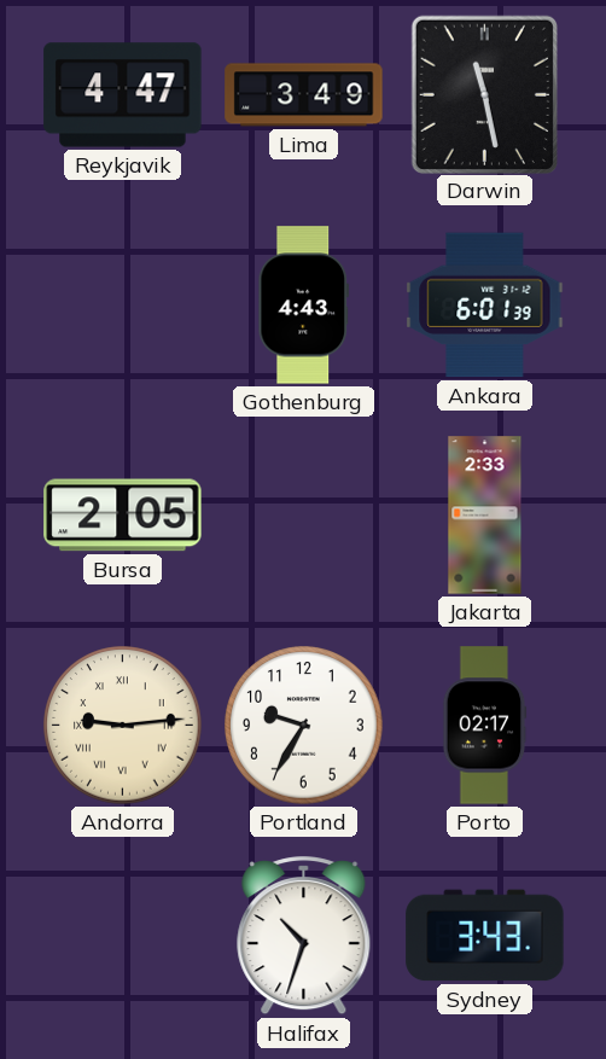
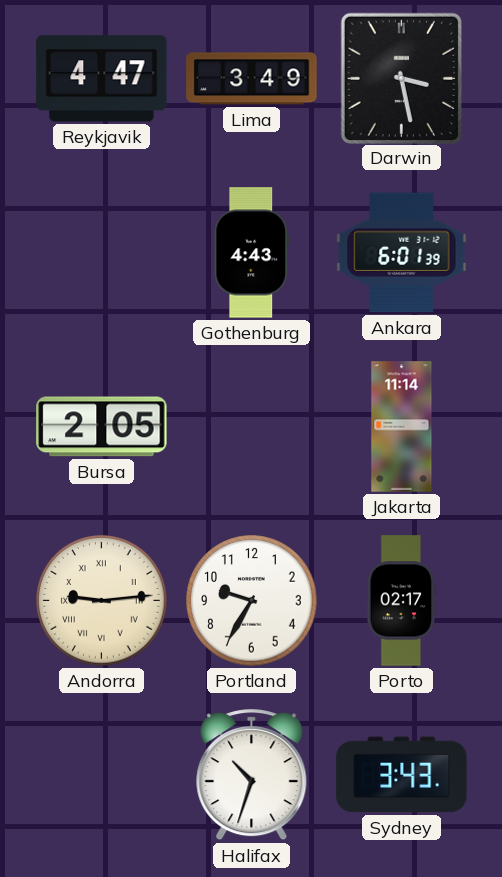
Darwin: 11:28 -> 3:28 (401, 78)
Jakarta: 2:33 -> 11:14 (402, 427)
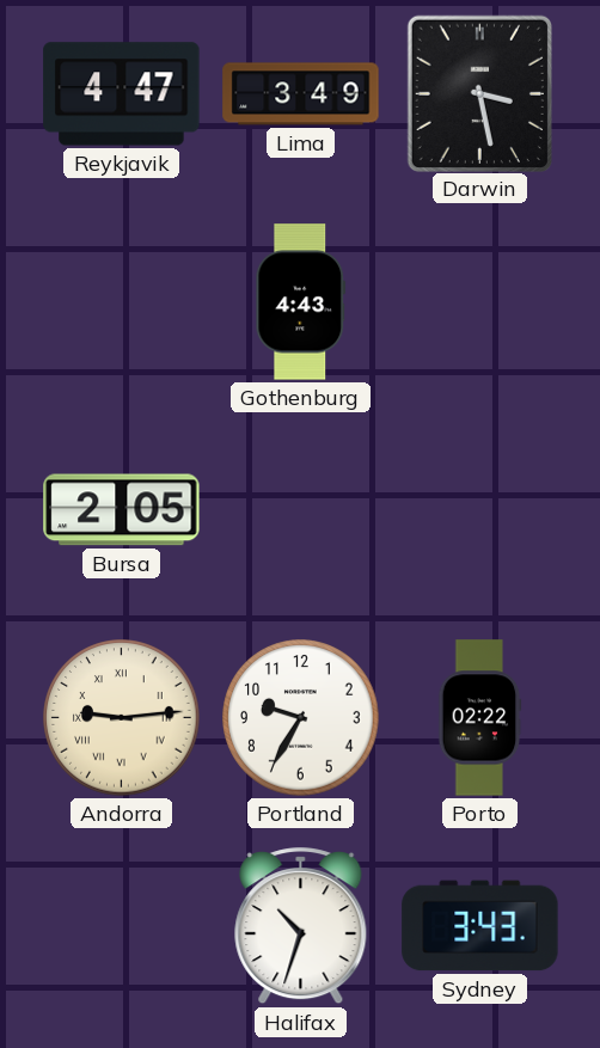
Ankara: 6:01 -> none (402, 253)
Jakarta: 11:14 -> none (402, 427)
Porto: 02:17 -> 02:22 (480, 718)
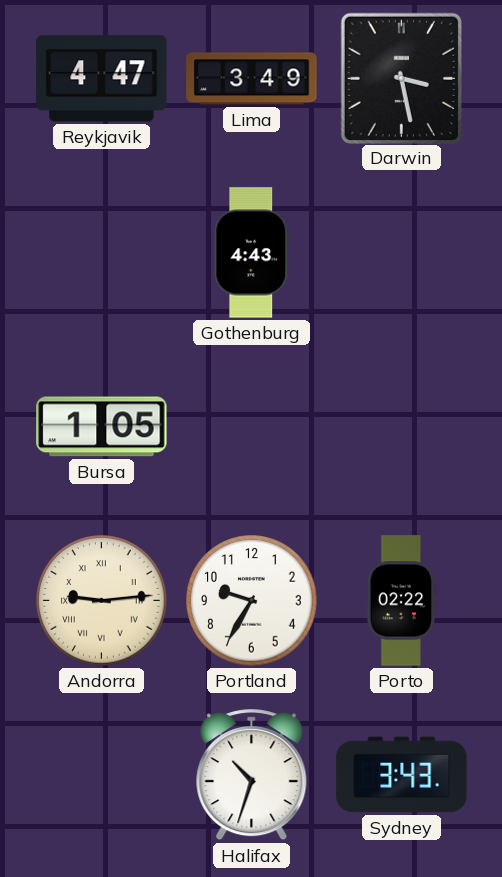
Bursa: 2:05 -> 1:05 (102, 427)
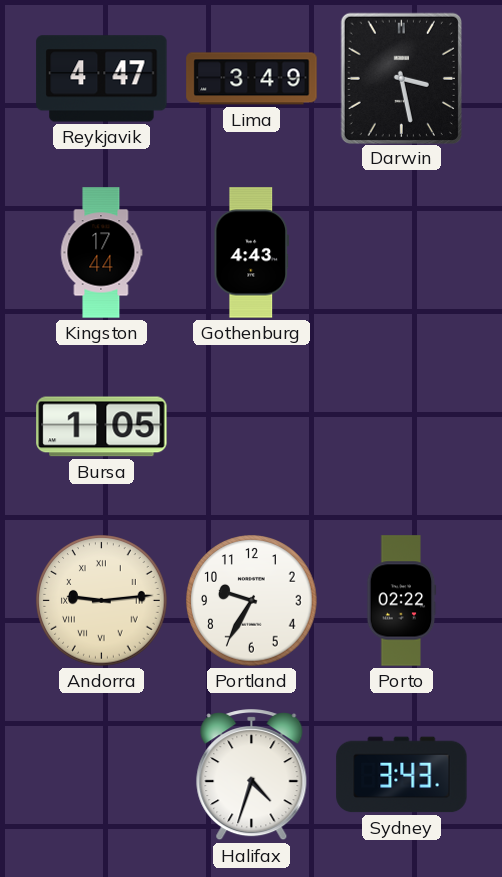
Kingston: none -> 17:44 (101, 253)
Halifax: 10:33 -> 4:33 (252, 776)
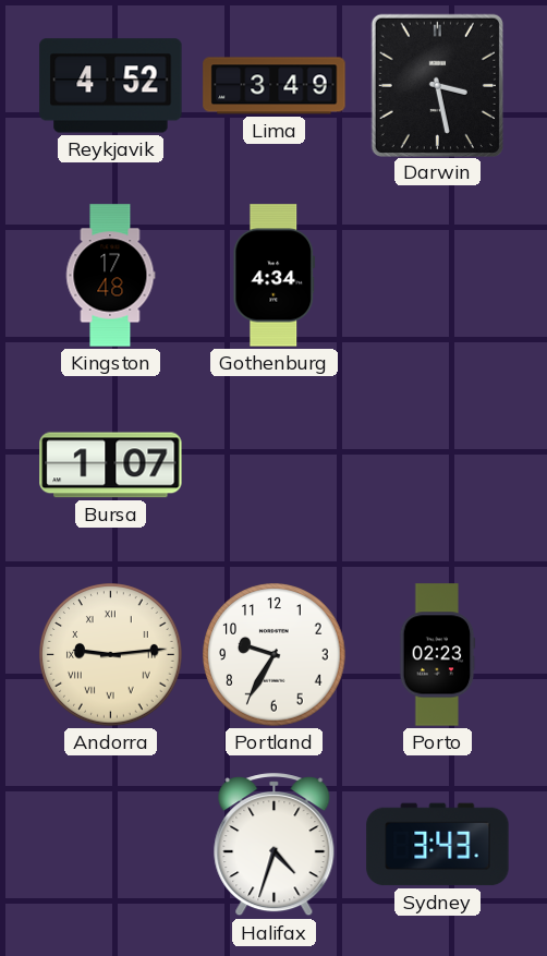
Reykjavik: 4:47 -> 4:52 (111, 86)
Kingston: 17:44 -> 17:48 (110, 276)
Gothenburg: 4:43 -> 4:34 (275, 276)
Bursa: 1:05 -> 1:07 (111, 465)
Porto: 02:22 -> 02:23 (438, 655)
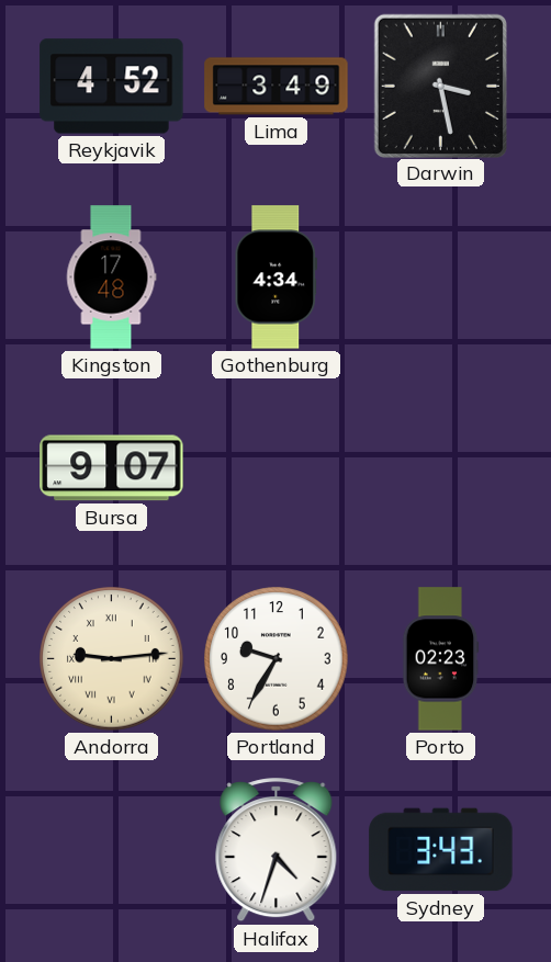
Bursa: 1:07 -> 9:07 (112, 468)
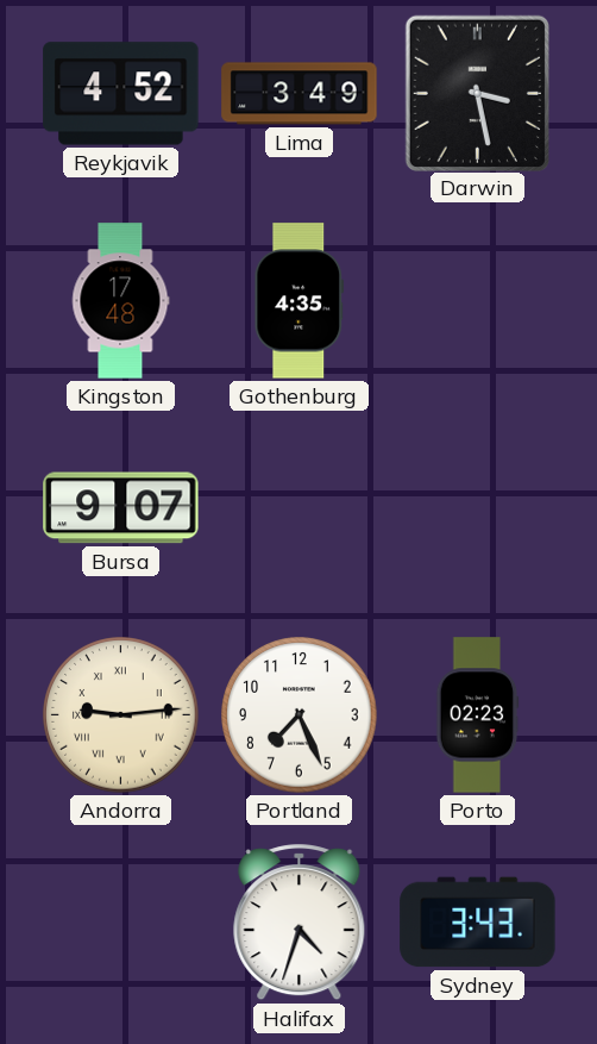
Gothenburg: 4:34 -> 4:35 (300, 301)
Portland: 9:35 -> 7:26 (300, 715)
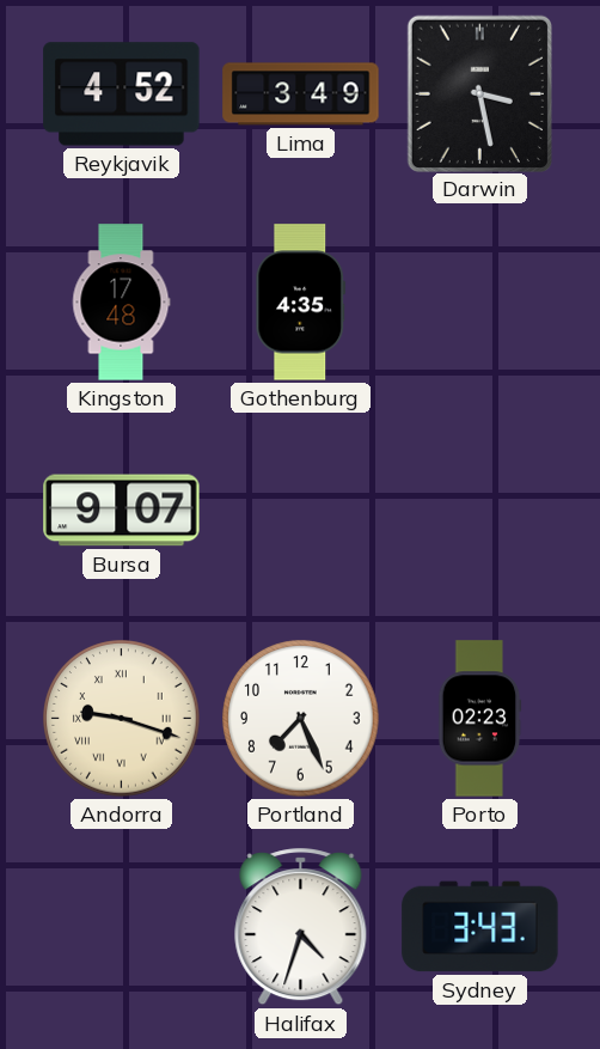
Andorra: 9:14 -> 9:18 (122, 719)
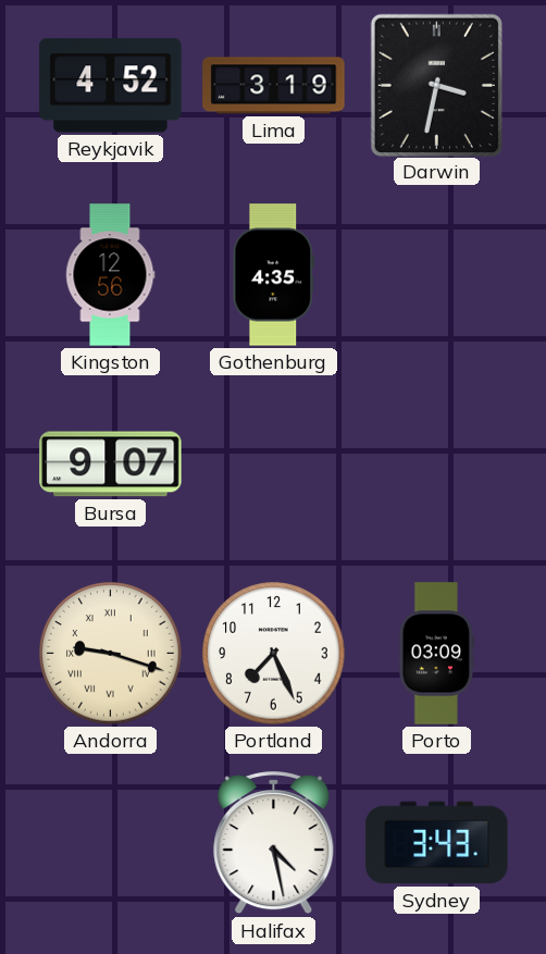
Lima: 3:49 -> 3:19 (274, 86)
Darwin: 3:28 -> 3:32 (436, 85)
Kingston: 17:48 -> 12:56 (110, 275)
Porto: 02:23 -> 03:09 (437, 654)
Halifax: 4:33 -> 4:28 (274, 844)
